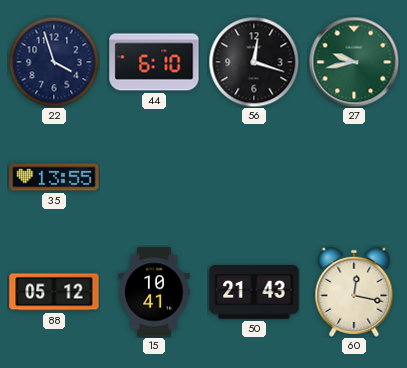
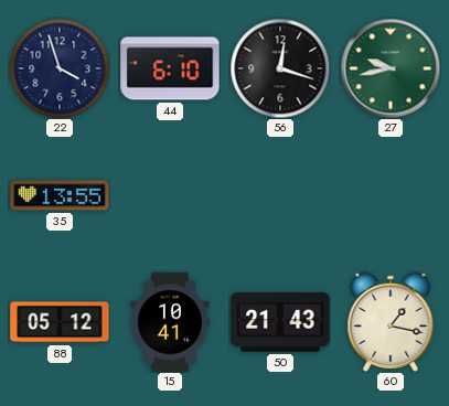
60: 12:17 -> 1:17 (391, 322)
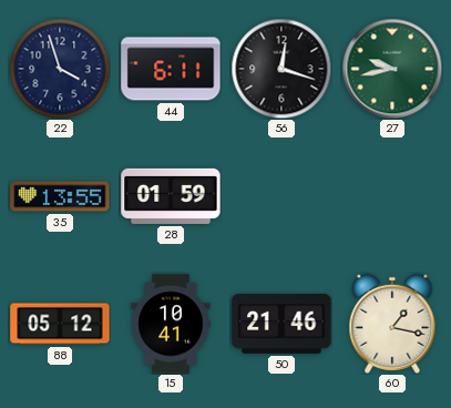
44: 6:10 -> 6:11 (171, 69)
28: none -> 01:59 (171, 196)
50: 21:43 -> 21:46 (281, 324)
